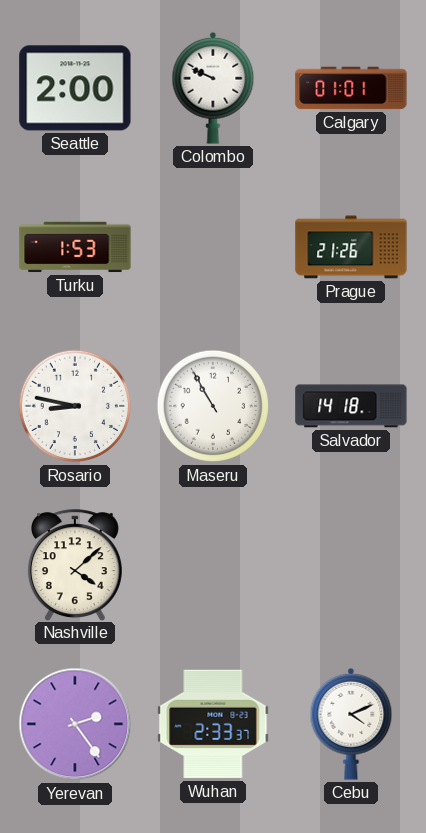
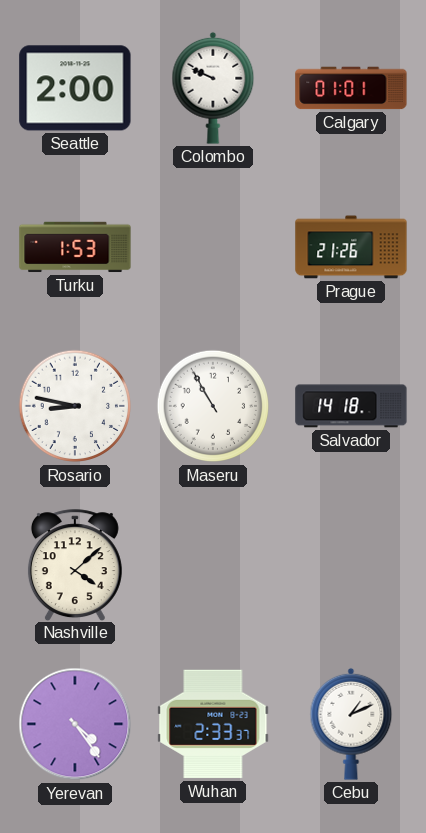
Yerevan: 2:24 -> 4:24 (75, 724)
Cebu: 4:11 -> 1:11 (351, 724)
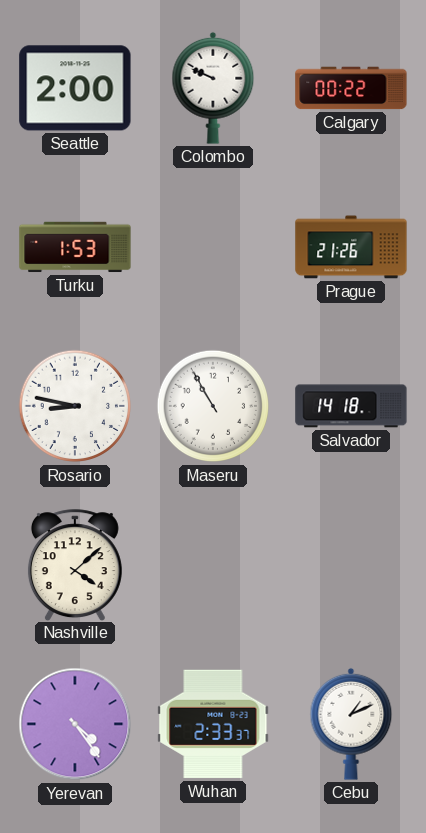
Calgary: 01:01 -> 00:22 (351, 88)
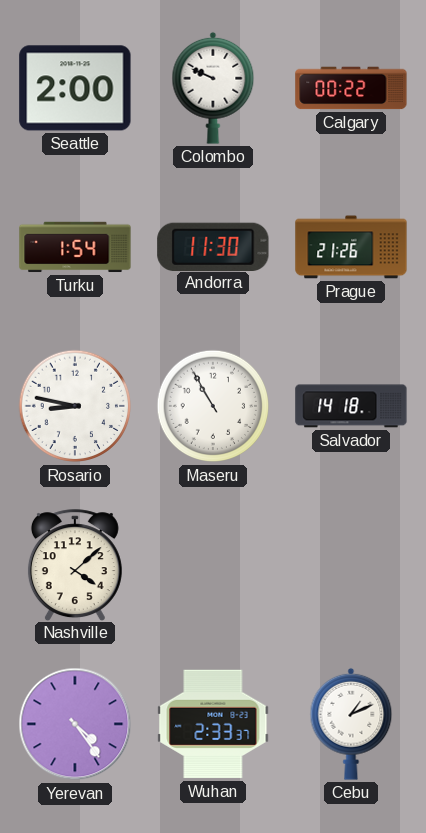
Turku: 1:53 -> 1:54 (75, 247)
Andorra: none -> 11:30 (213, 246)
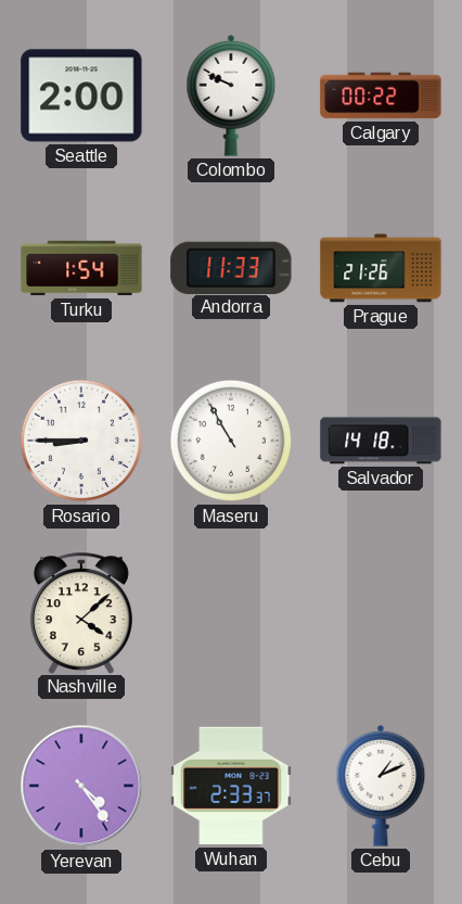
Andorra: 11:30 -> 11:33 (231, 267)
Rosario: 8:47 -> 8:45 (81, 441)
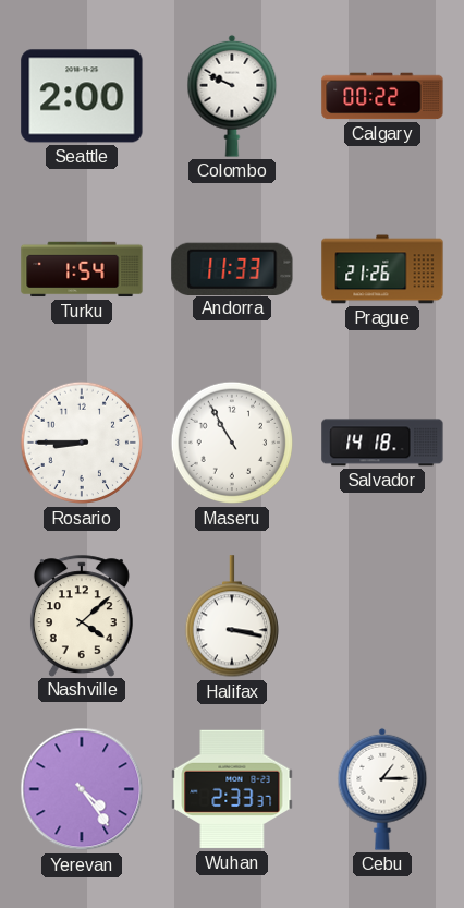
Halifax: none -> 3:17 (231, 617)
Cebu: 1:11 -> 1:15 (382, 789)
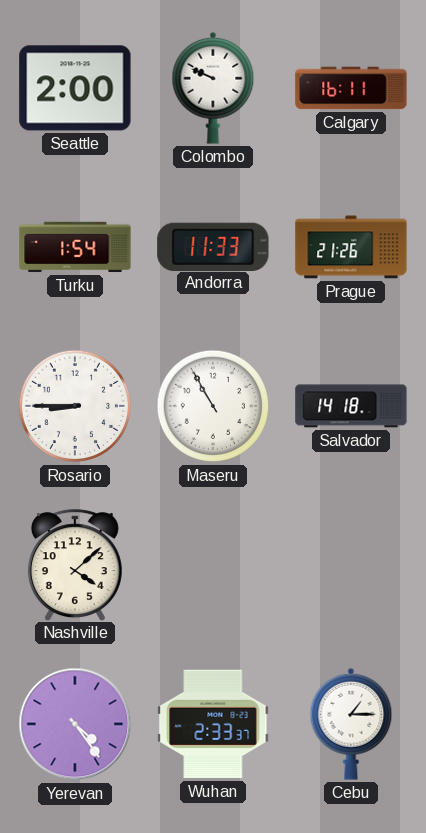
Calgary: 00:22 -> 16:11 (351, 88)
Halifax: 3:17 -> none (231, 617)
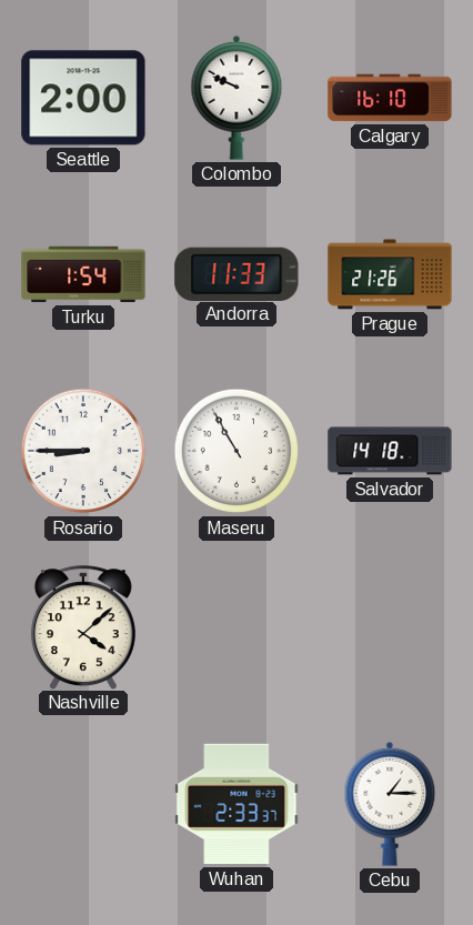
Calgary: 16:11 -> 16:10 (390, 98)
Yerevan: 4:24 -> none (75, 724)
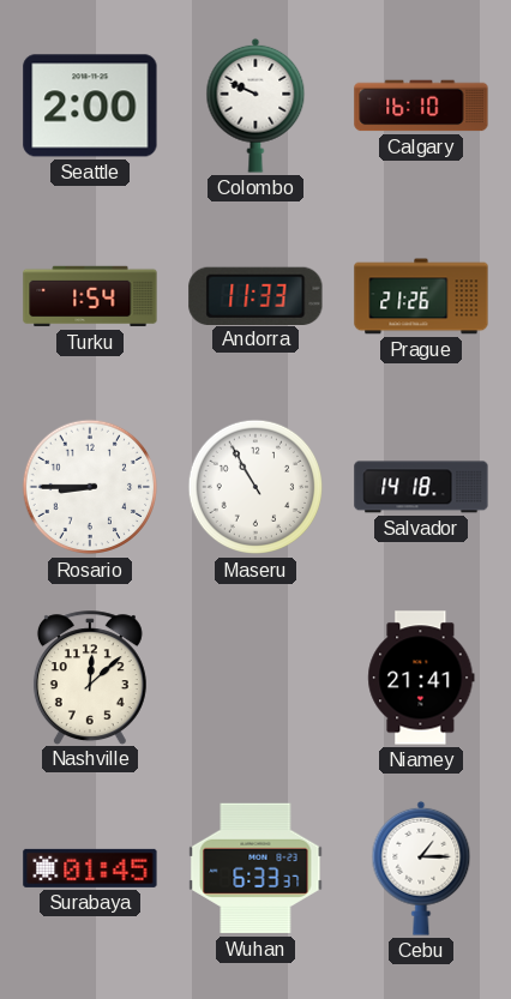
Nashville: 4:08 -> 12:08 (90, 678)
Niamey: none -> 21:41 (421, 678)
Surabaya: none -> 01:45 (90, 868)
Wuhan: 2:33 -> 6:33 (256, 868)
